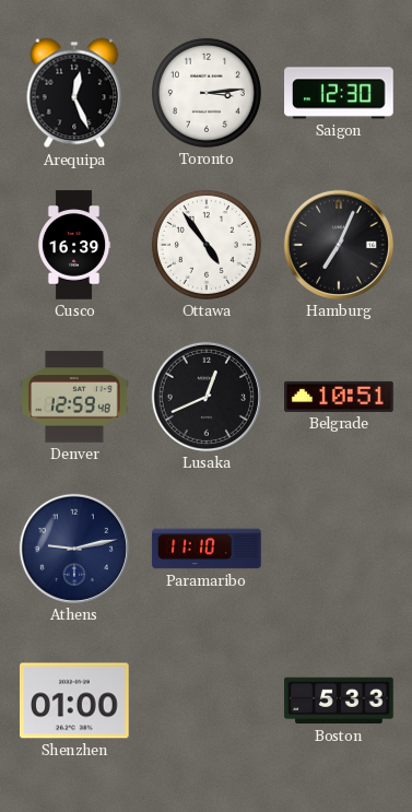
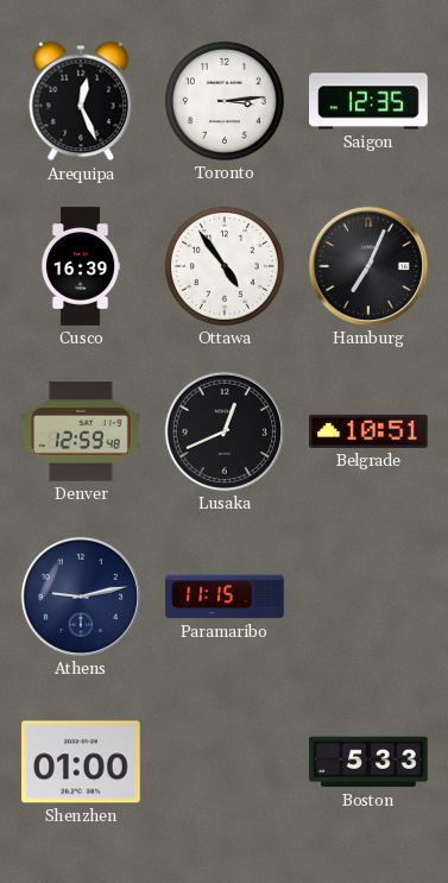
Saigon: 12:30 -> 12:35 (368, 101)
Paramaribo: 11:10 -> 11:15 (225, 597)
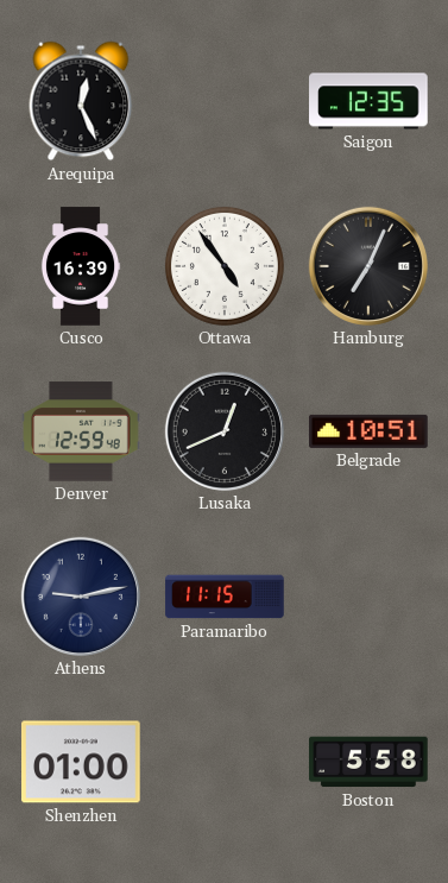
Toronto: 3:14 -> none (225, 101)
Boston: 5:33 -> 5:58 (368, 762)
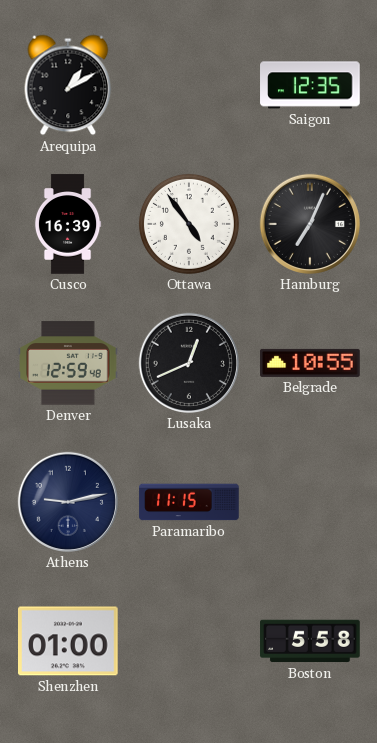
Arequipa: 12:26 -> 1:10 (68, 85)
Belgrade: 10:51 -> 10:55 (310, 363)
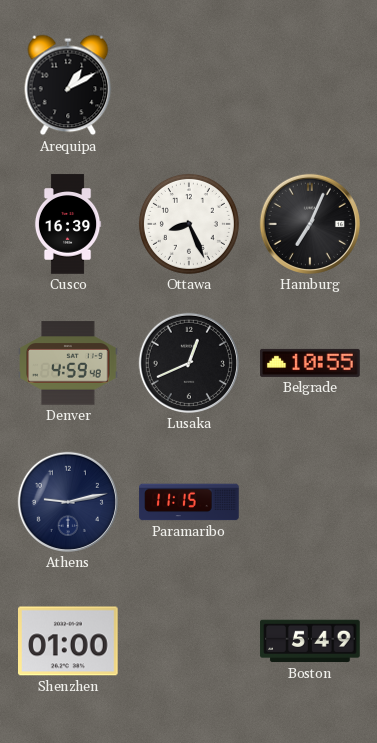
Saigon: 12:35 -> none (310, 85)
Ottawa: 4:54 -> 8:26 (189, 224)
Denver: 12:59 -> 4:59 (68, 363)
Boston: 5:58 -> 5:49 (310, 641)
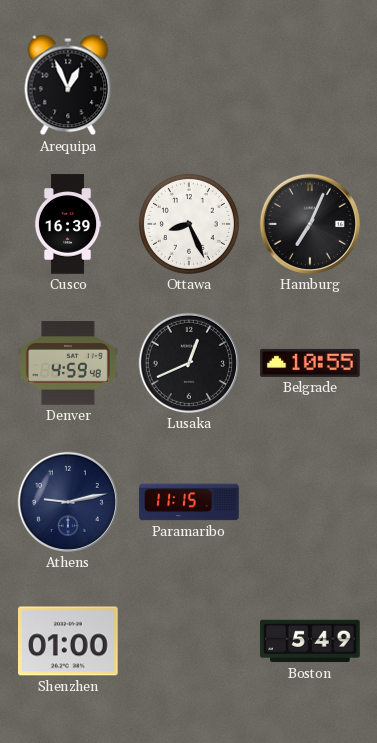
Arequipa: 1:10 -> 12:56 (68, 85)
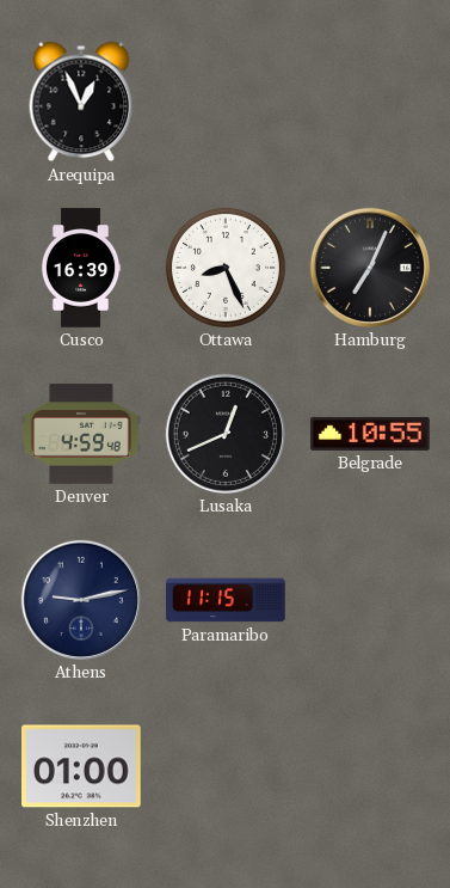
Boston: 5:49 -> none (310, 641)
